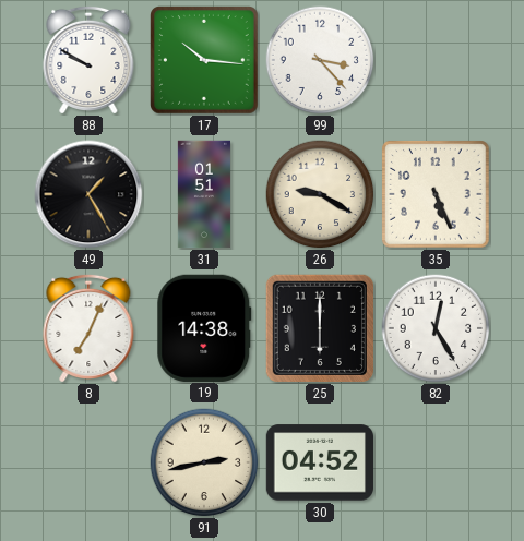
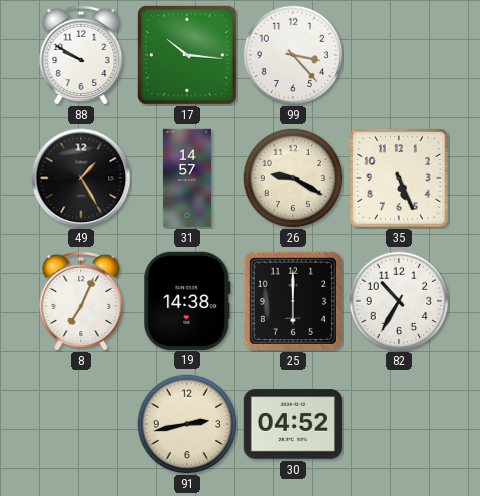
31: 01:51 -> 14:57 (187, 178)
82: 12:25 -> 10:35 (399, 301)
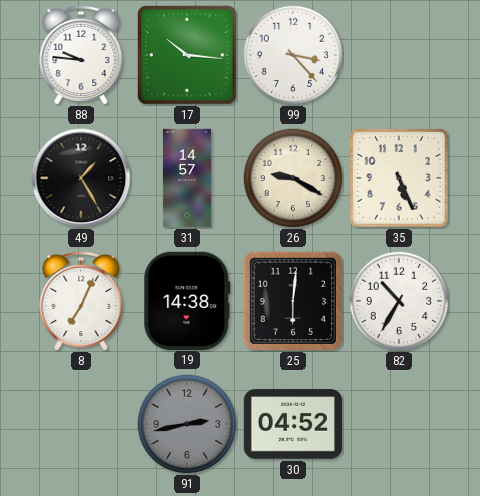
88: 9:50 -> 9:46 (81, 55)
25: 6:00 -> 6:01 (292, 300)
91 dial: cream -> grey (187, 424)
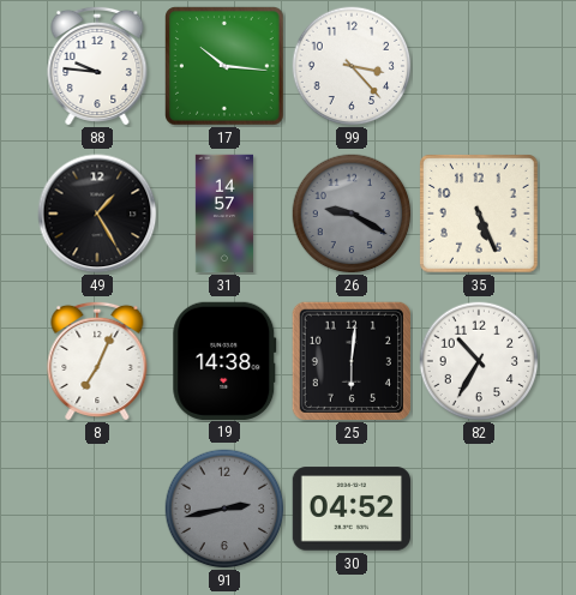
26 dial: cream -> grey (352, 214)
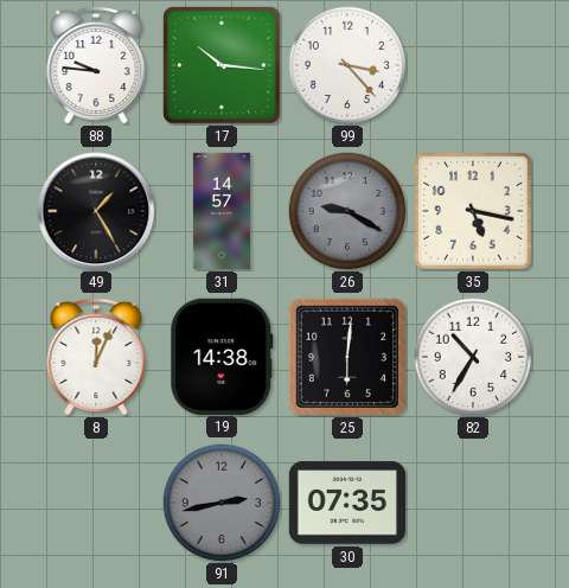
35: 5:26 -> 5:17 (474, 212)
8: 7:04 -> 12:04 (96, 357)
30: 04:52 -> 07:35 (346, 503)
